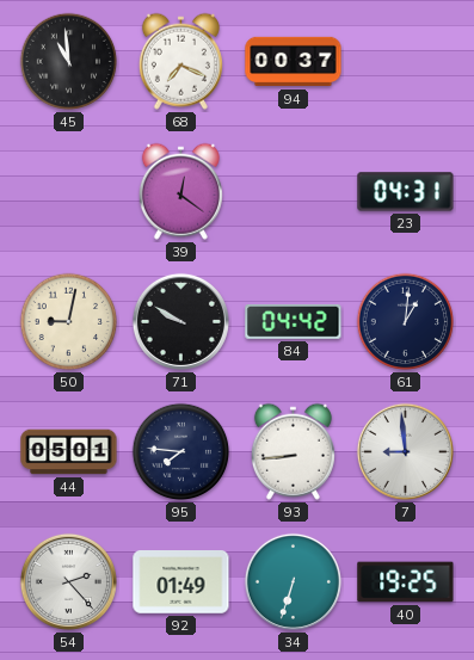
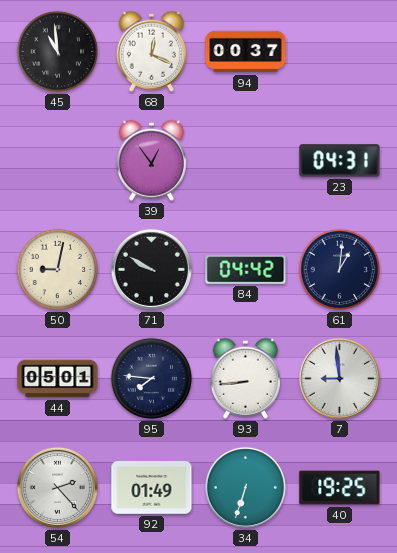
68: 7:19 -> 12:19 (151, 51)
39: 12:21 -> 12:54 (151, 160)
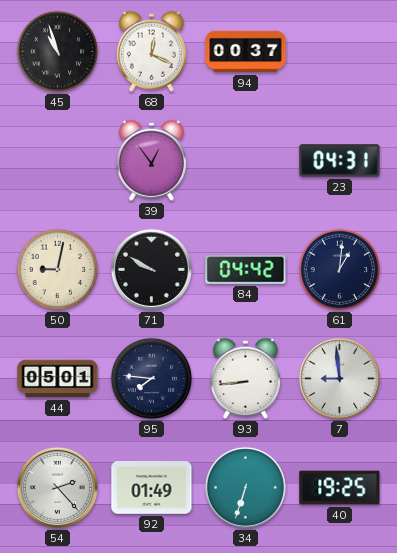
45: 10:59 -> 10:57 (58, 52)
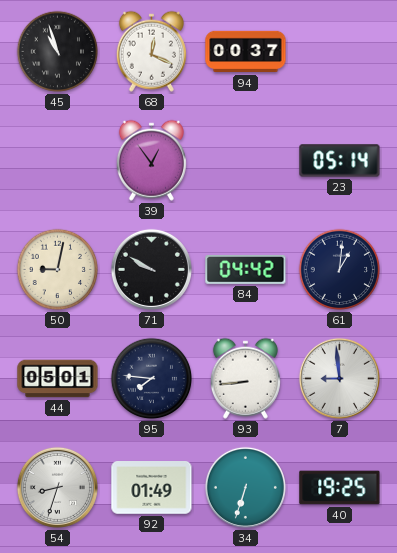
23: 04:31 -> 05:14 (340, 161)
54: 2:23 -> 8:33 (57, 487)
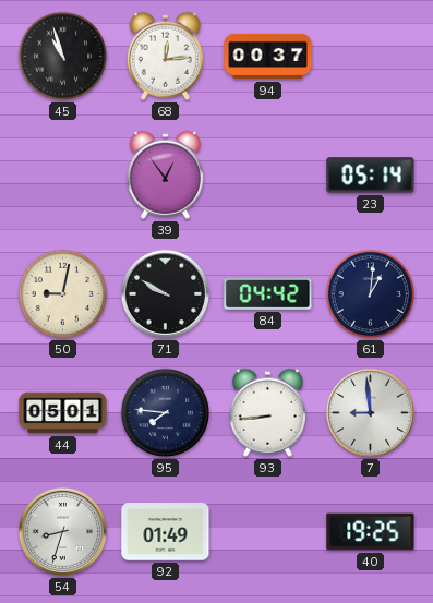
68: 12:19 -> 12:14 (165, 56)
34: 6:33 -> none (245, 487)
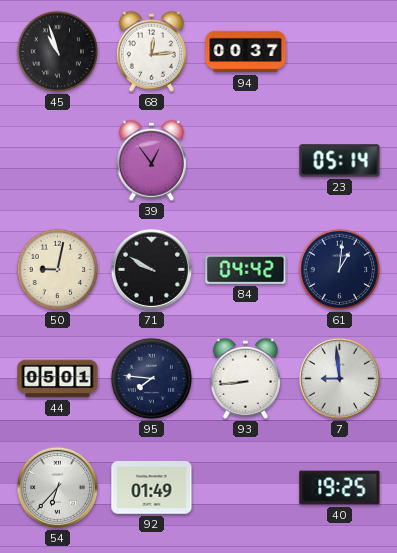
54: 8:33 -> 6:37 (57, 487)
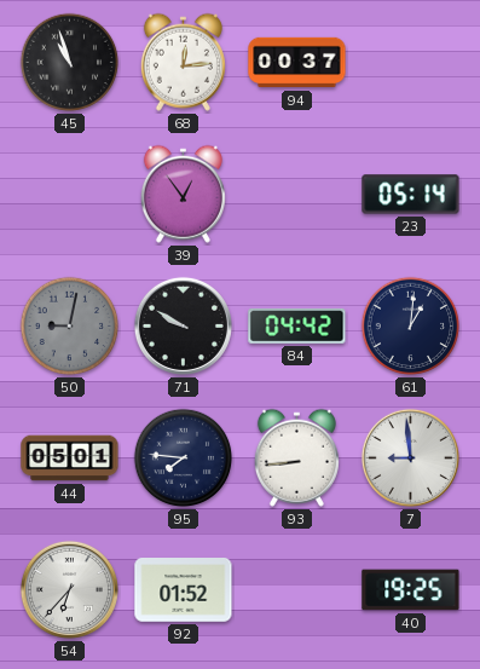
50 dial: cream -> grey (70, 327)
92: 01:49 -> 01:52 (184, 590)
